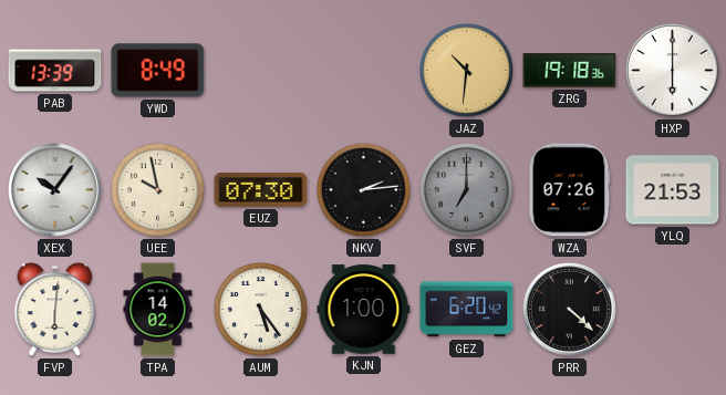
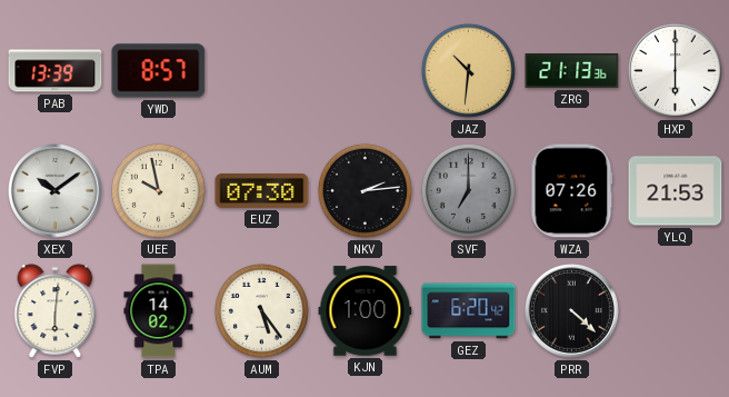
YWD: 8:49 -> 8:57 (159, 71)
ZRG: 19:18 -> 21:13 (572, 71)
XEX: 10:06 -> 10:09 (56, 191)
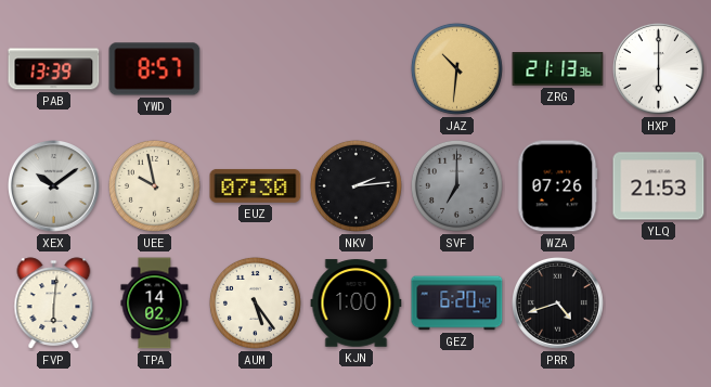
PRR: 4:22 -> 4:42 (558, 304)
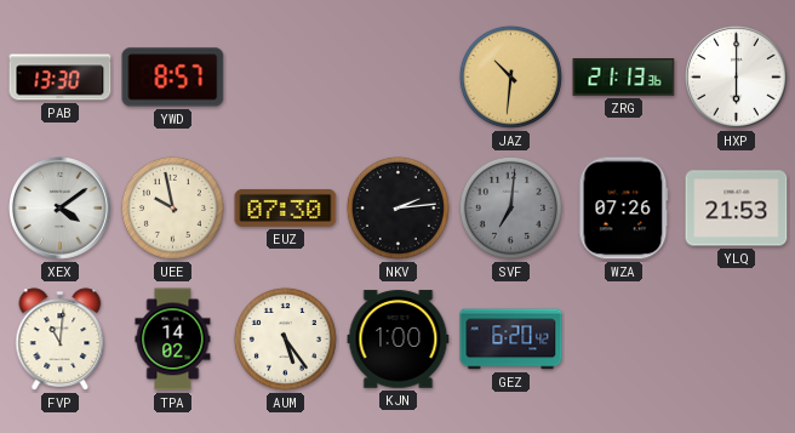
PAB: 13:39 -> 13:30 (61, 78)
XEX: 10:09 -> 4:09 (61, 209)
SVF: 7:00 -> 7:01 (510, 207)
FVP: 6:01 -> 11:01 (61, 340)
PRR: 4:42 -> none (558, 304)
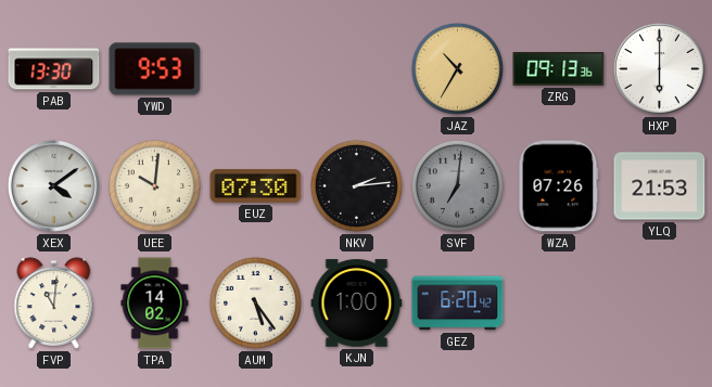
YWD: 8:57 -> 9:53 (155, 69)
JAZ: 10:31 -> 10:35 (457, 68)
ZRG: 21:13 -> 09:13 (559, 69)
UEE: 9:58 -> 10:01 (154, 185)
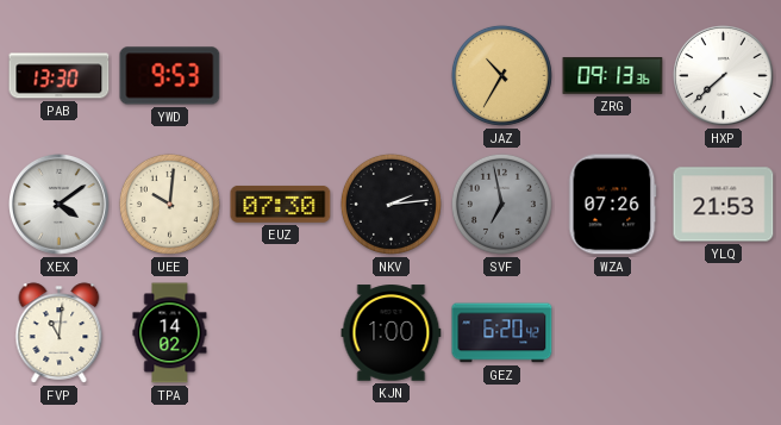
HXP: 6:00 -> 7:38 (724, 76)
SVF: 7:01 -> 6:58 (501, 204)
AUM: 5:24 -> none (255, 302)
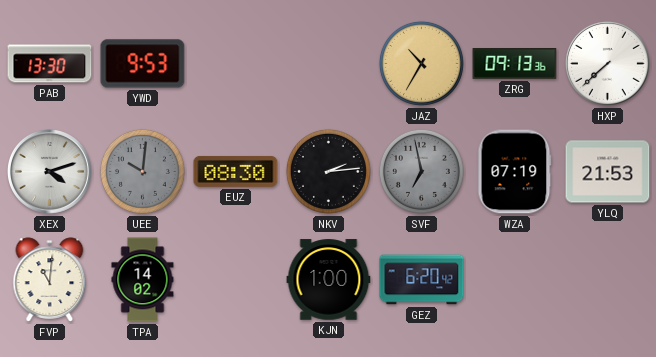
XEX: 4:09 -> 4:12 (50, 172)
UEE dial: cream -> grey (142, 171)
EUZ: 07:30 -> 08:30 (236, 171)
WZA: 07:26 -> 07:19 (515, 172)
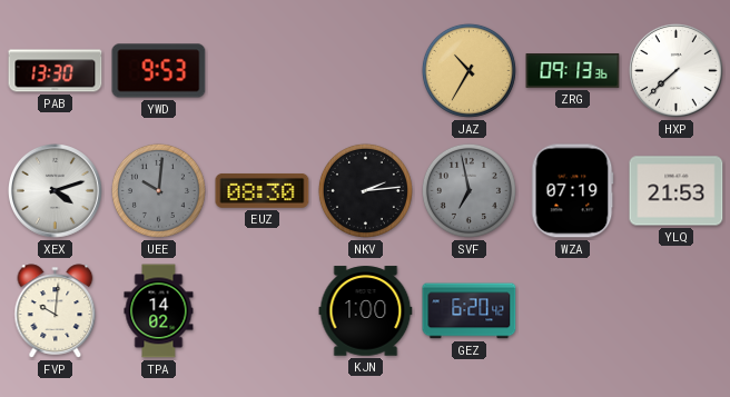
FVP: 11:01 -> 10:01 (56, 311)
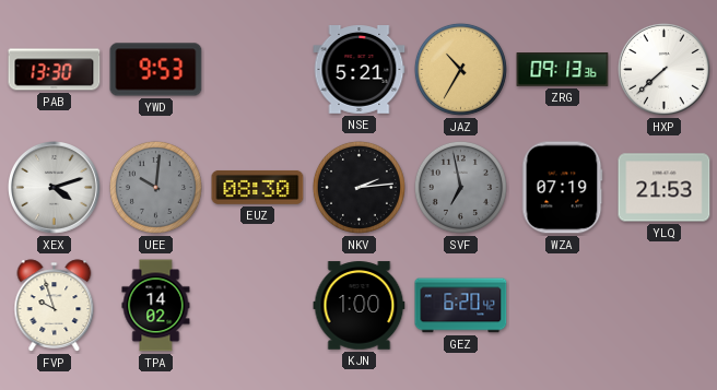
NSE: none -> 5:21 (360, 70)
FVP: 10:01 -> 9:57 (55, 306)
